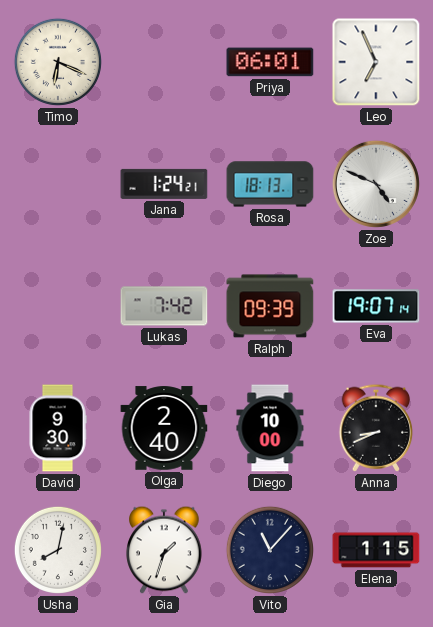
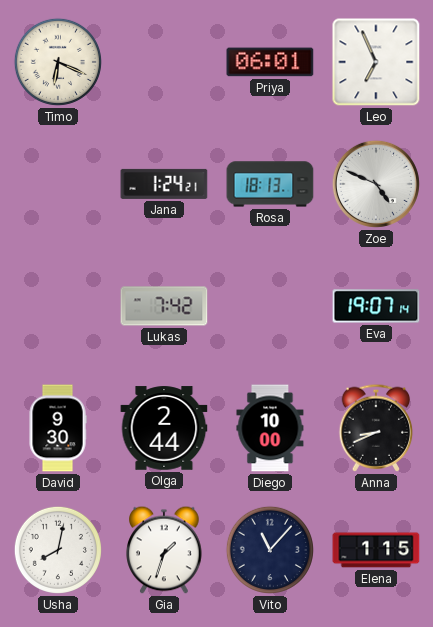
Ralph: 09:39 -> none (270, 306)
Olga: 2:40 -> 2:44 (164, 428)
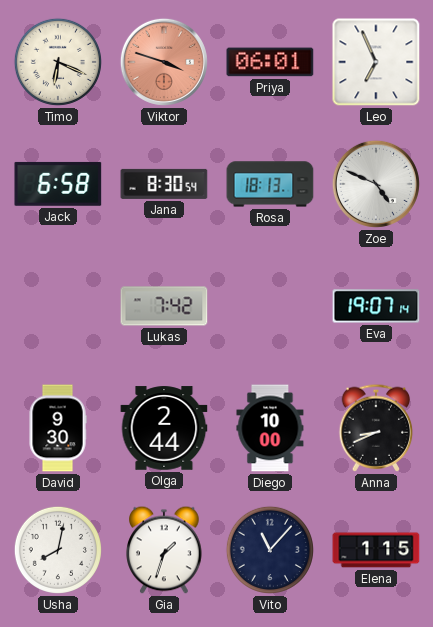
Viktor: none -> 3:48 (164, 62)
Jack: none -> 6:58 (58, 184)
Jana: 1:24 -> 8:30 (164, 184)
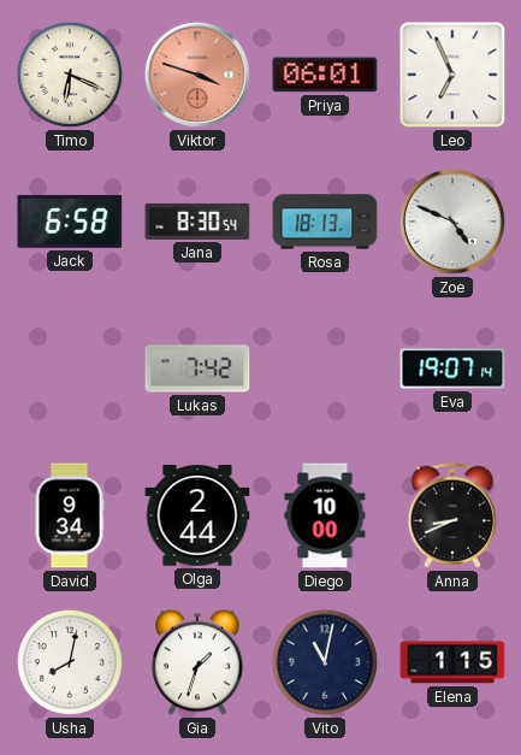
David: 9:30 -> 9:34 (70, 515)
Vito: 11:07 -> 11:02 (325, 662)
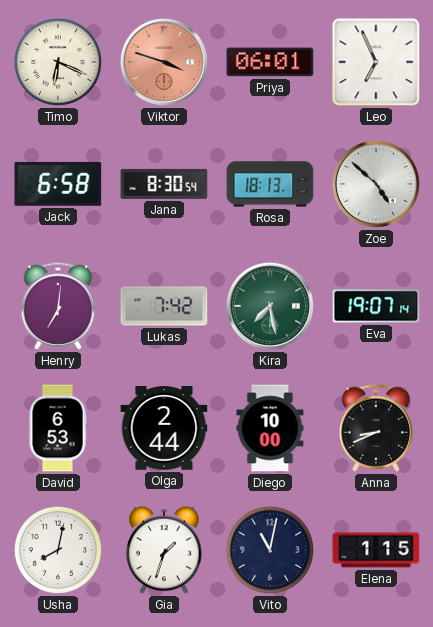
Zoe: 4:49 -> 4:52 (376, 184)
Henry: none -> 7:01 (58, 306)
Kira: none -> 7:28 (270, 306)
David: 9:34 -> 6:53 (58, 428)
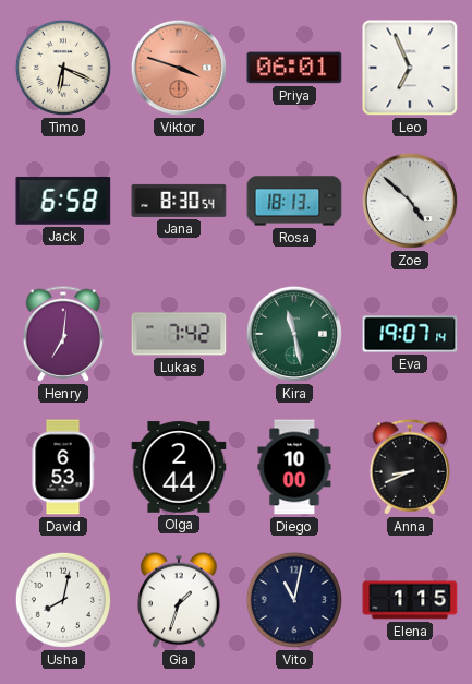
Kira: 7:28 -> 11:28 (294, 334)
